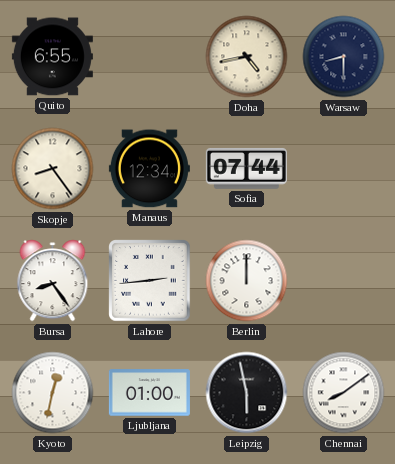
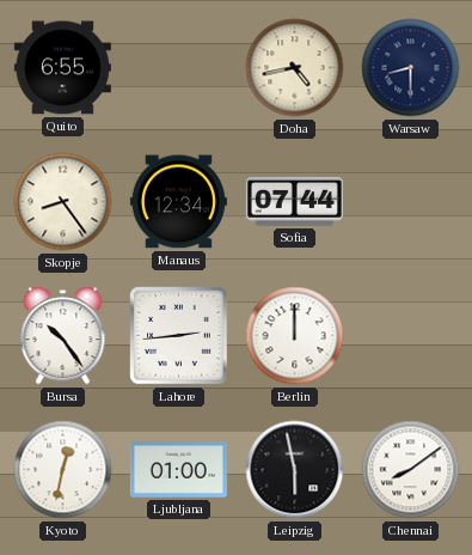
Bursa: 8:24 -> 10:24 (63, 336)
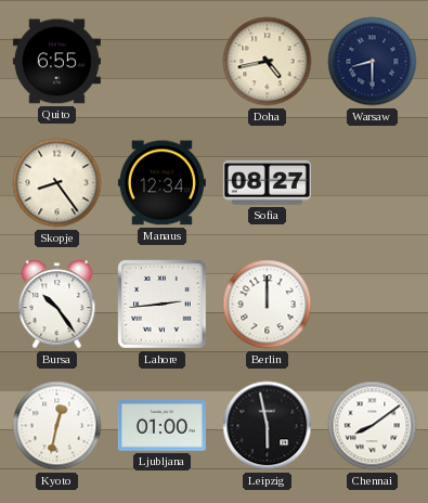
Sofia: 07:44 -> 08:27 (267, 182)
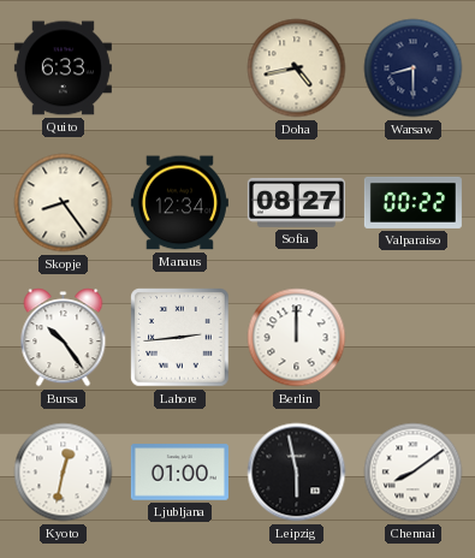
Quito: 6:55 -> 6:33 (63, 69)
Valparaiso: none -> 00:22 (412, 202)
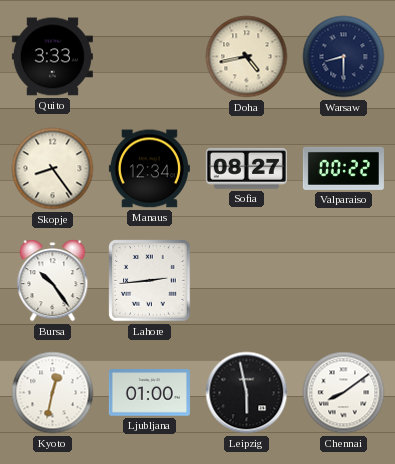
Quito: 6:33 -> 3:33 (52, 57)
Berlin: 12:00 -> none (297, 338)
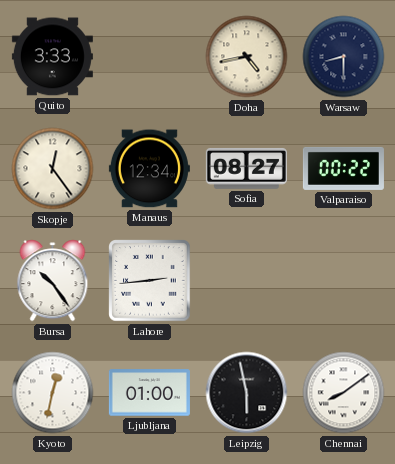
Skopje: 8:24 -> 12:24 (53, 169)
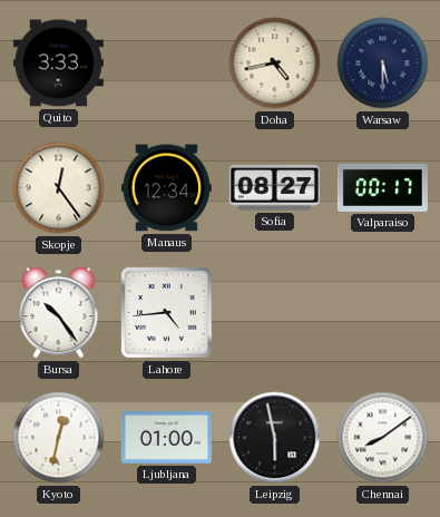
Warsaw: 8:30 -> 5:30 (383, 64)
Valparaiso: 00:22 -> 00:17 (382, 187)
Lahore: 2:44 -> 4:44 (167, 313)
